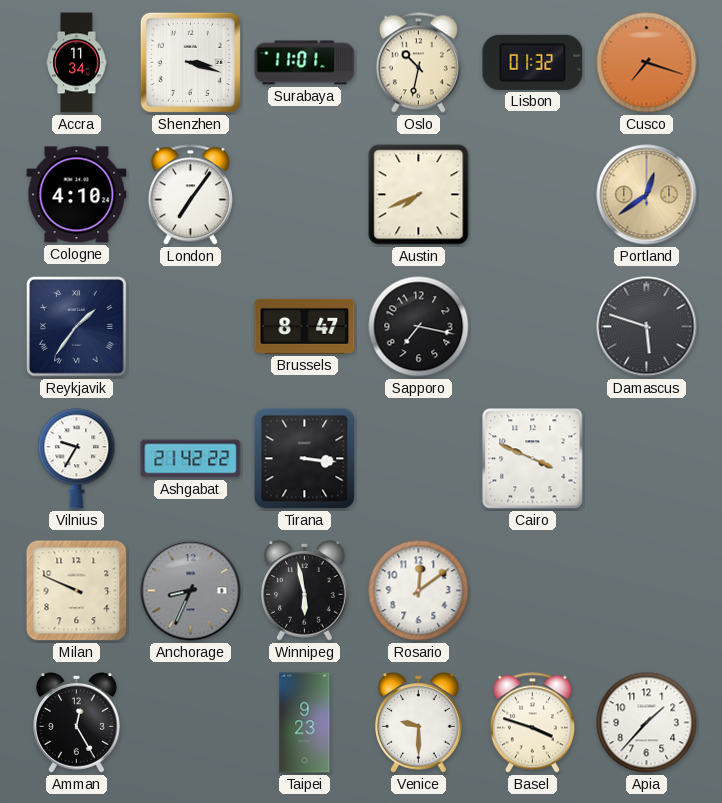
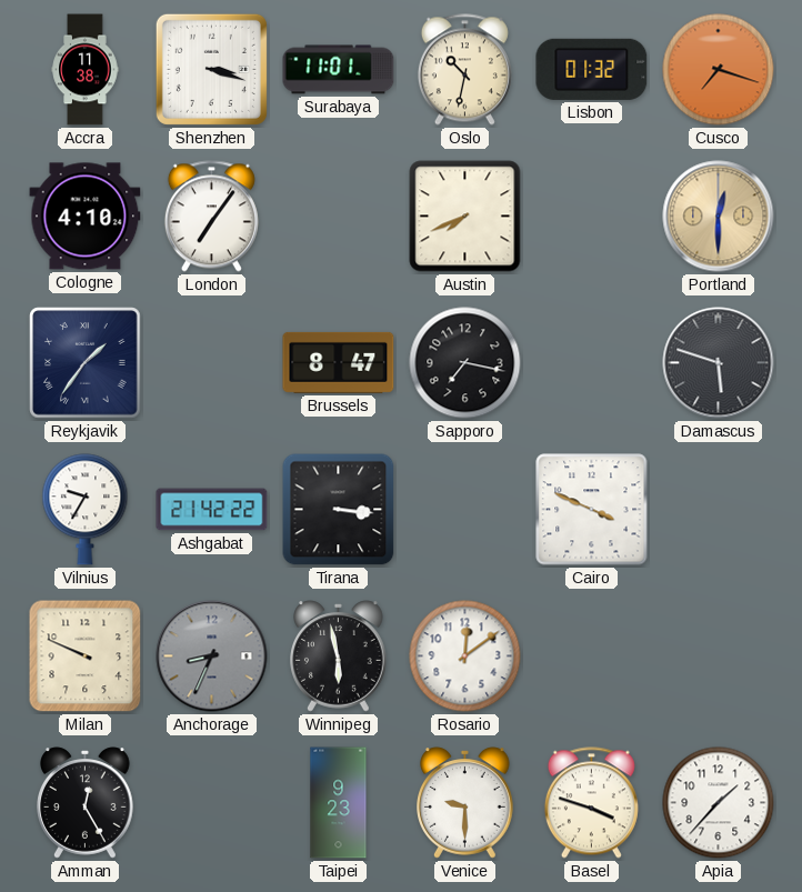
Accra: 11:34 -> 11:38 (86, 70)
Portland: 12:39 -> 12:30 (719, 217)
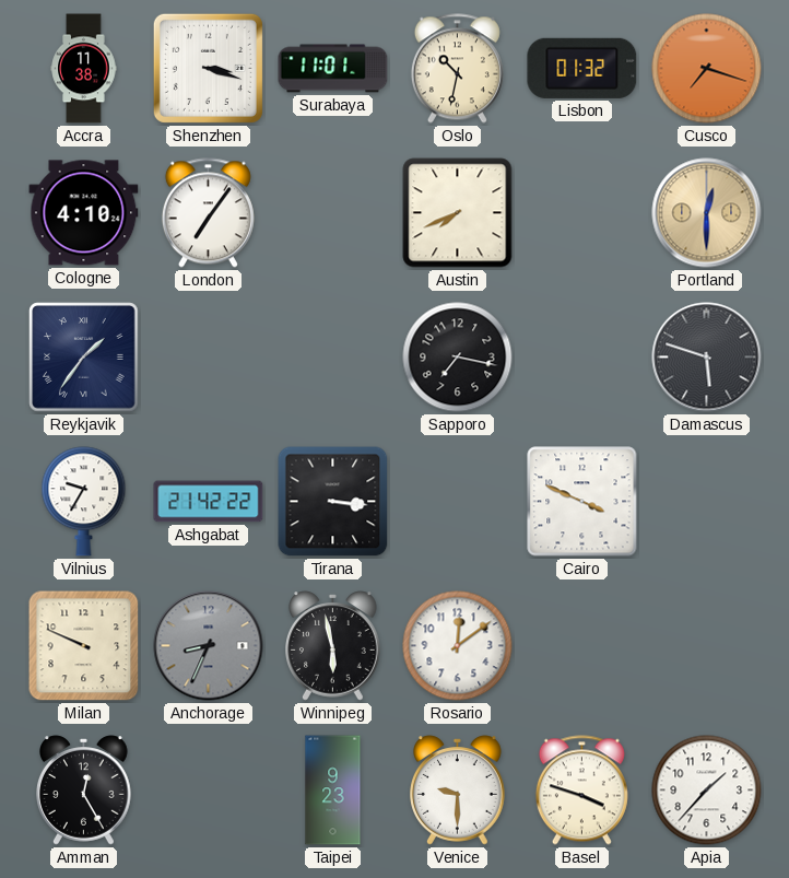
Brussels: 8:47 -> none (339, 362)
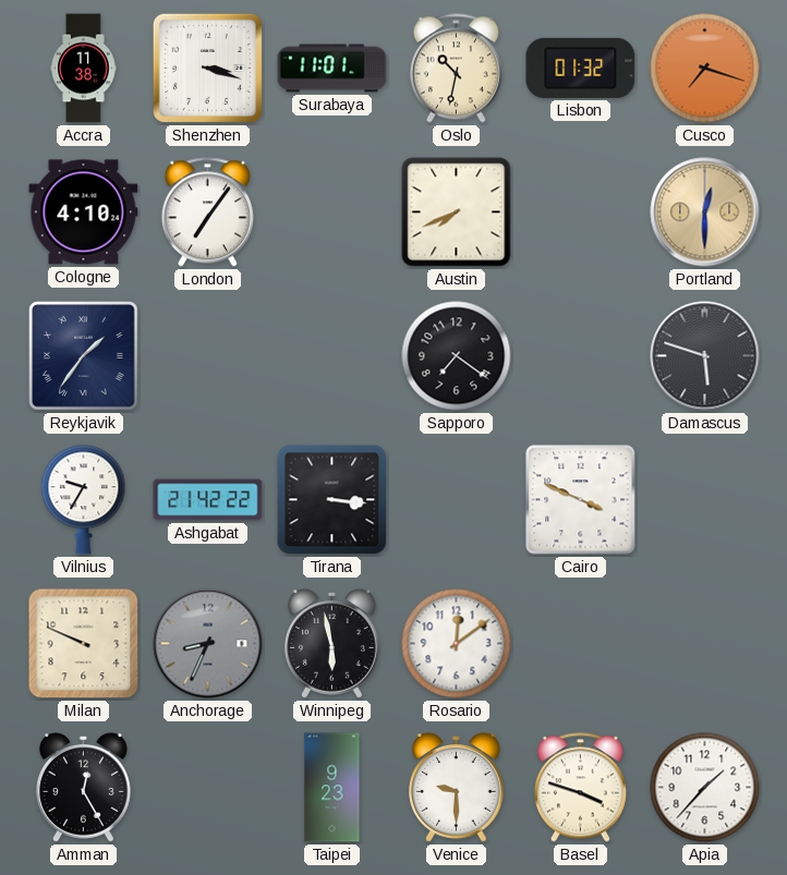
Sapporo: 7:17 -> 7:21 (457, 356)
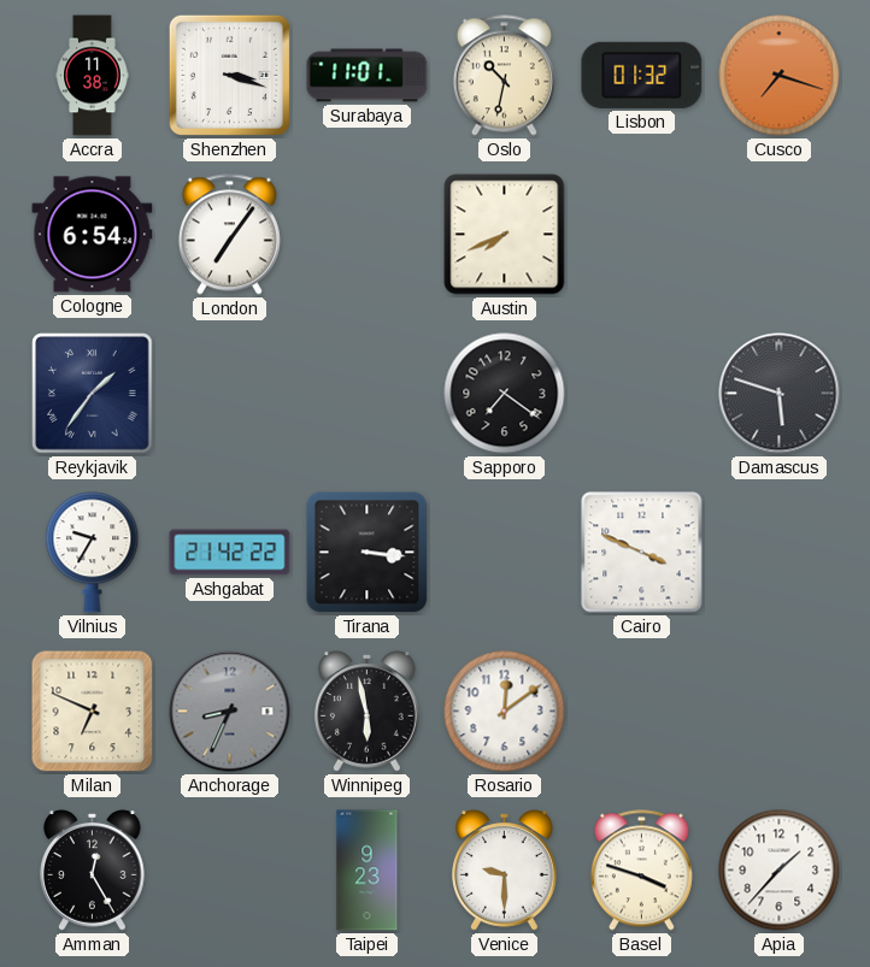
Cologne: 4:10 -> 6:54 (93, 235)
Portland: 12:30 -> none (705, 212)
Milan: 9:49 -> 6:49 (93, 712)
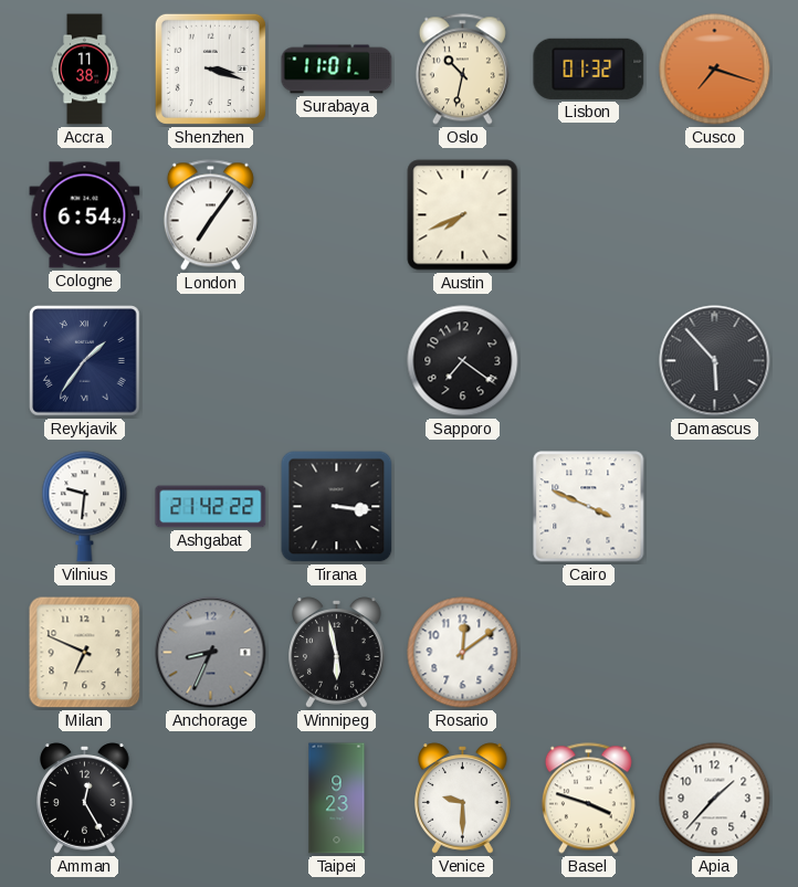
Damascus: 5:48 -> 5:53 (715, 361)
Vilnius: 9:35 -> 9:31 (85, 507)
